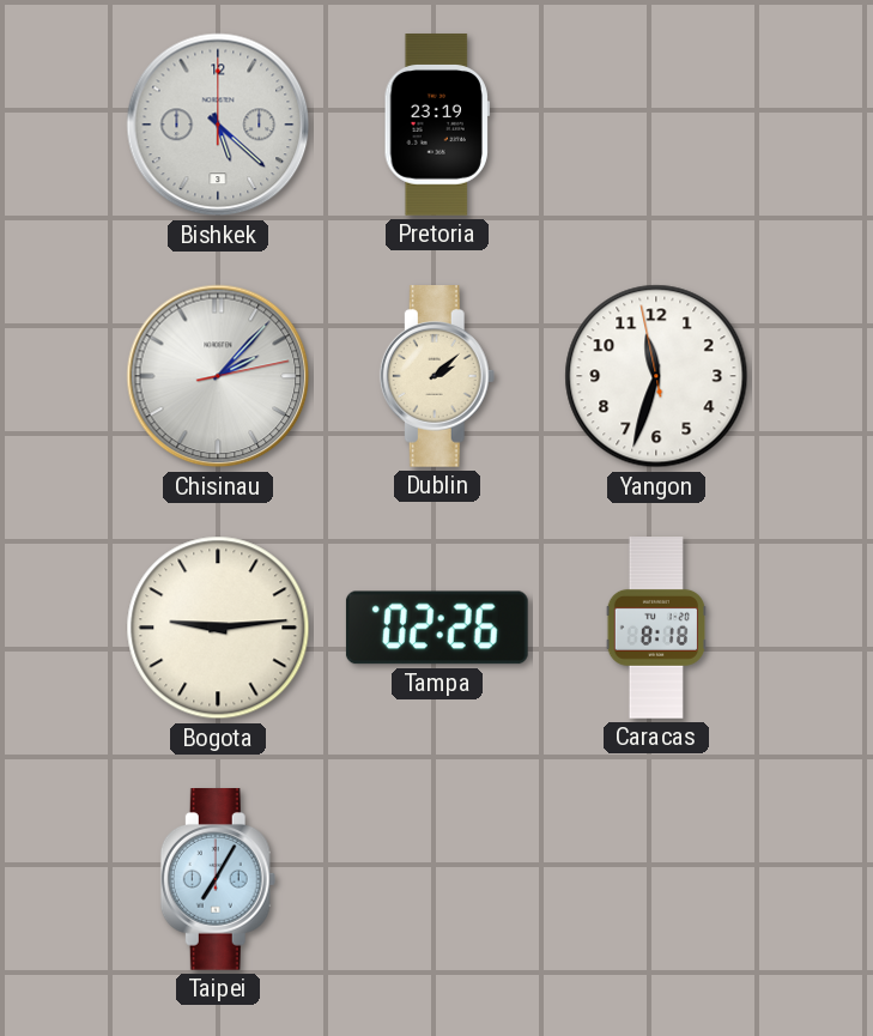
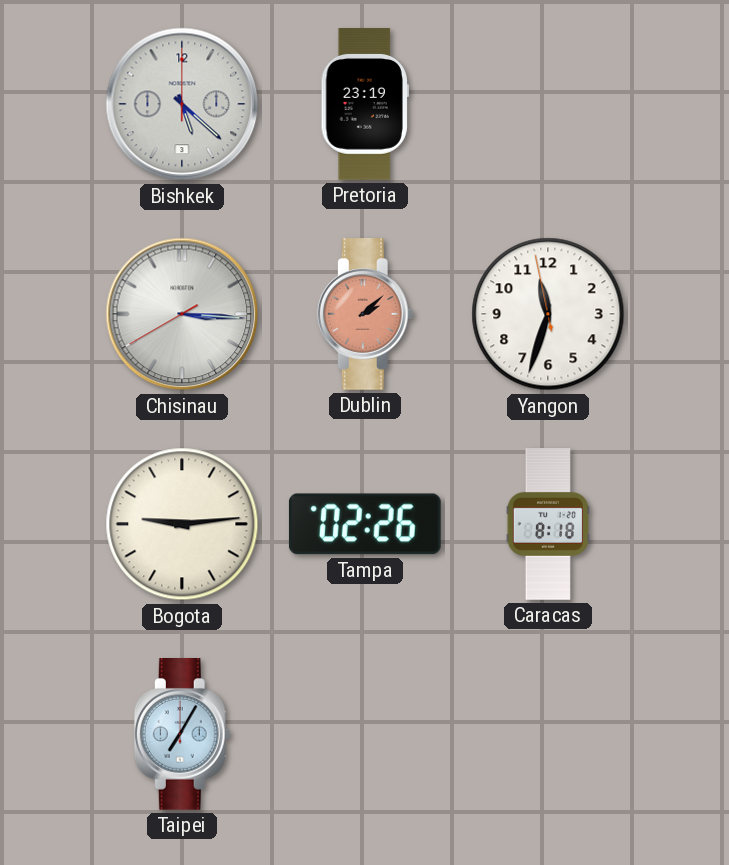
Chisinau: 2:07 -> 3:15 (182, 314)
Dublin dial: cream -> salmon (365, 315)
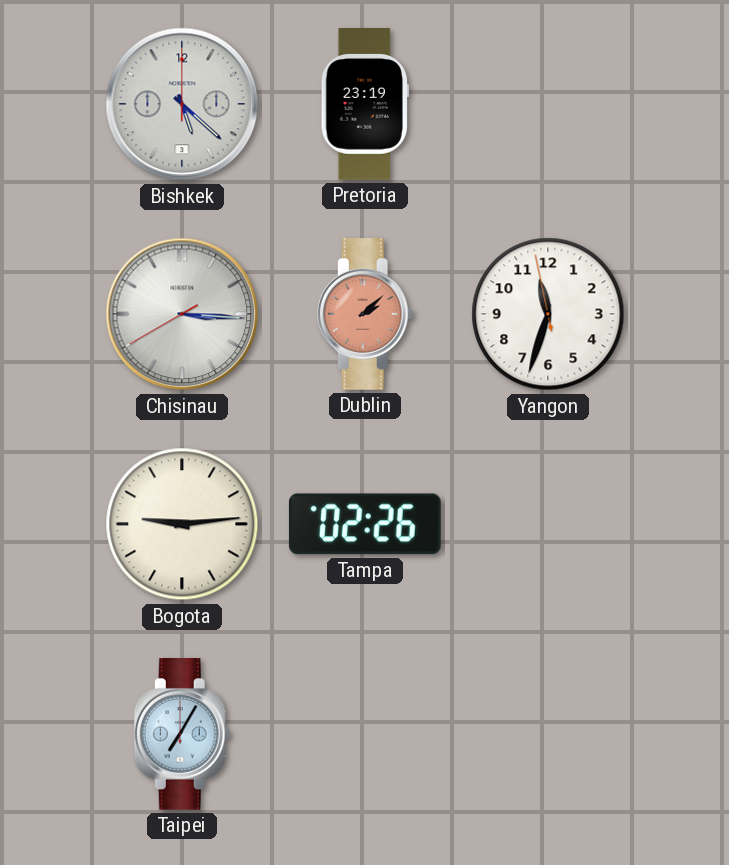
Caracas: 8:18 -> none (547, 524)
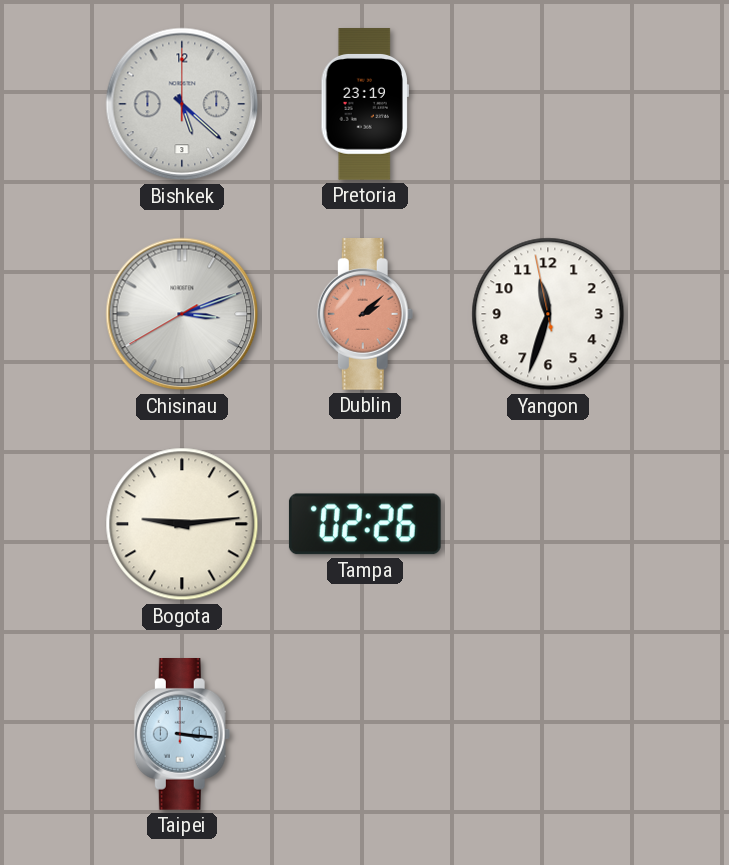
Chisinau: 3:15 -> 3:11 (182, 314)
Taipei: 7:05 -> 3:16 (182, 735)
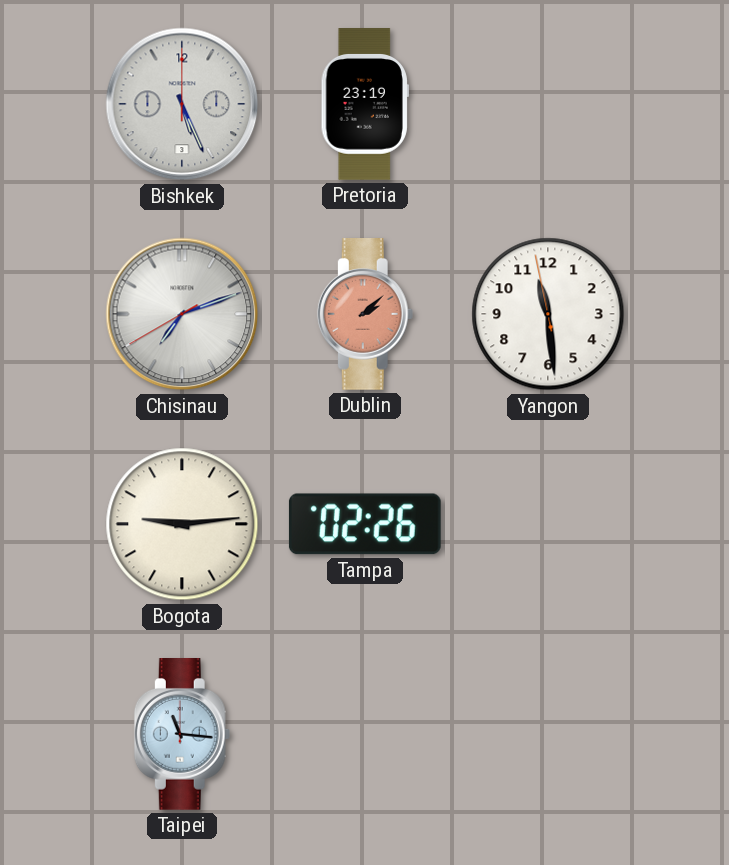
Bishkek: 5:22 -> 5:26 (182, 104)
Chisinau: 3:11 -> 7:11 (182, 314)
Yangon: 11:32 -> 11:28 (548, 314)
Taipei: 3:16 -> 11:16 (182, 735)
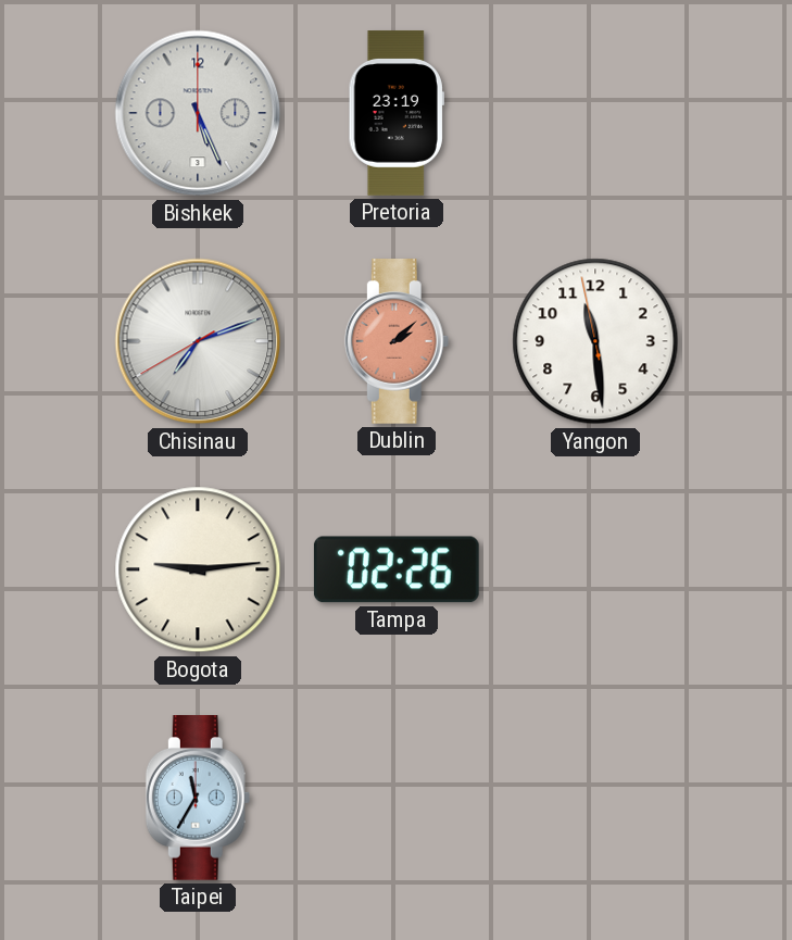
Taipei: 11:16 -> 11:35 (198, 799)
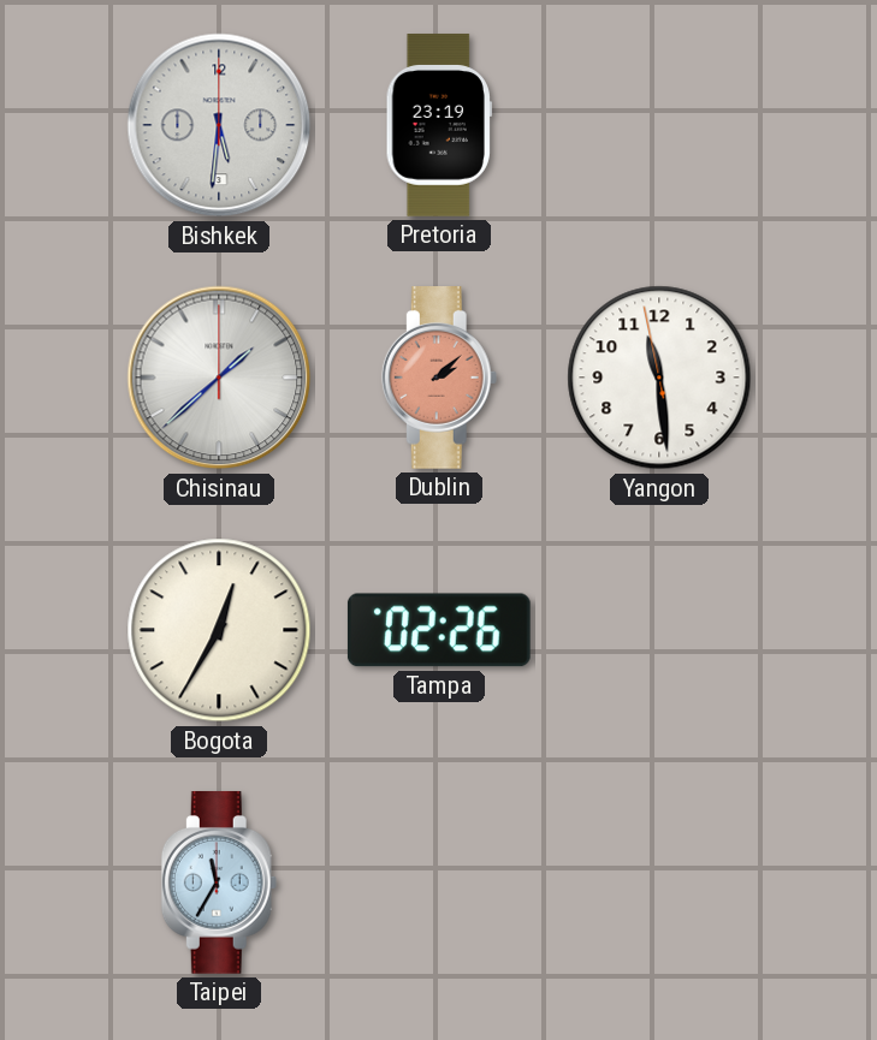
Bishkek: 5:26 -> 5:31 (219, 125)
Chisinau: 7:11 -> 1:38 (219, 378)
Bogota: 9:14 -> 12:35 (219, 630)
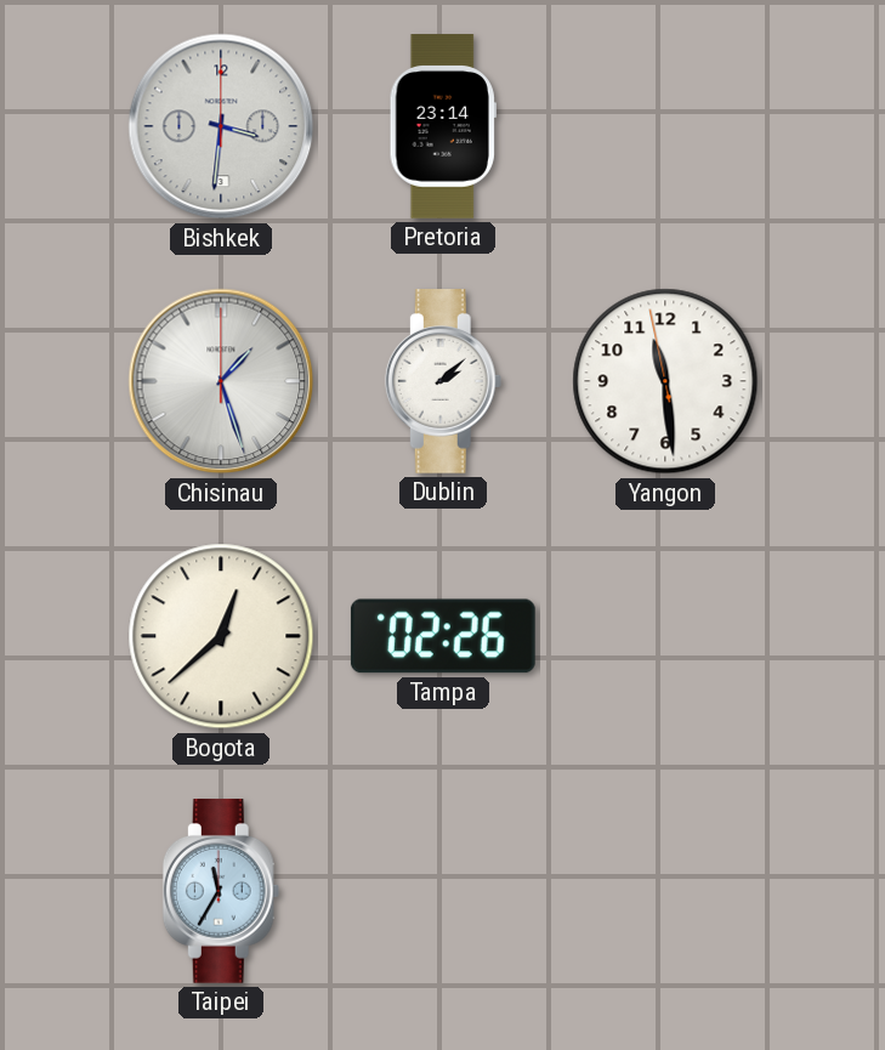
Bishkek: 5:31 -> 3:31 (221, 126)
Pretoria: 23:19 -> 23:14 (443, 126)
Chisinau: 1:38 -> 1:27 (221, 381)
Dublin dial: salmon -> white (443, 382)
Bogota: 12:35 -> 12:38 (221, 636)
